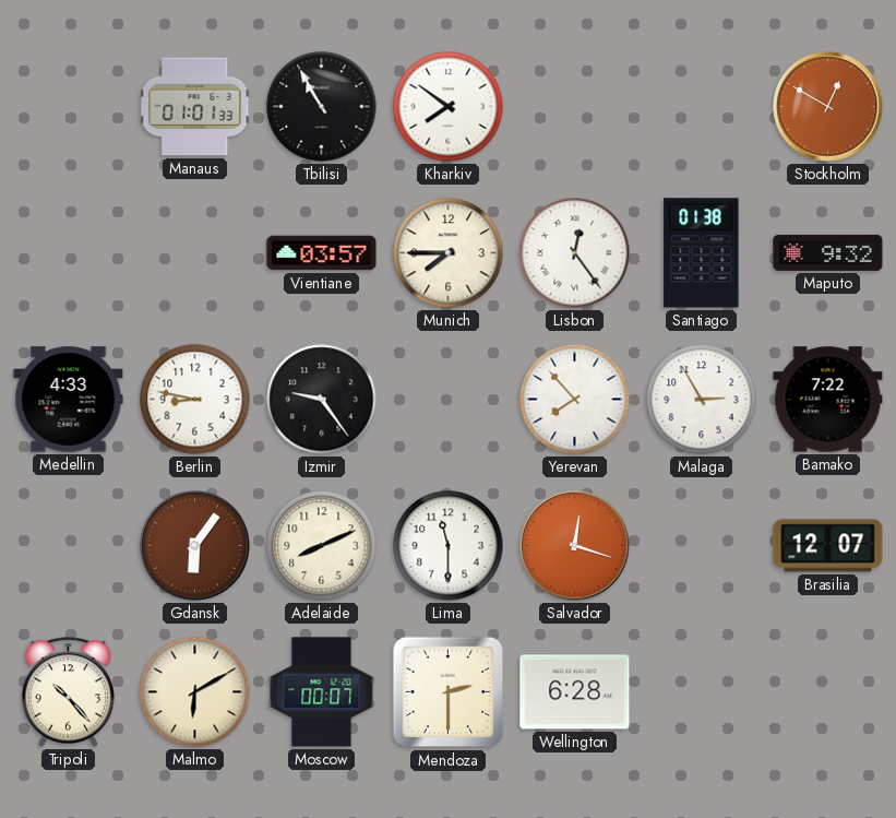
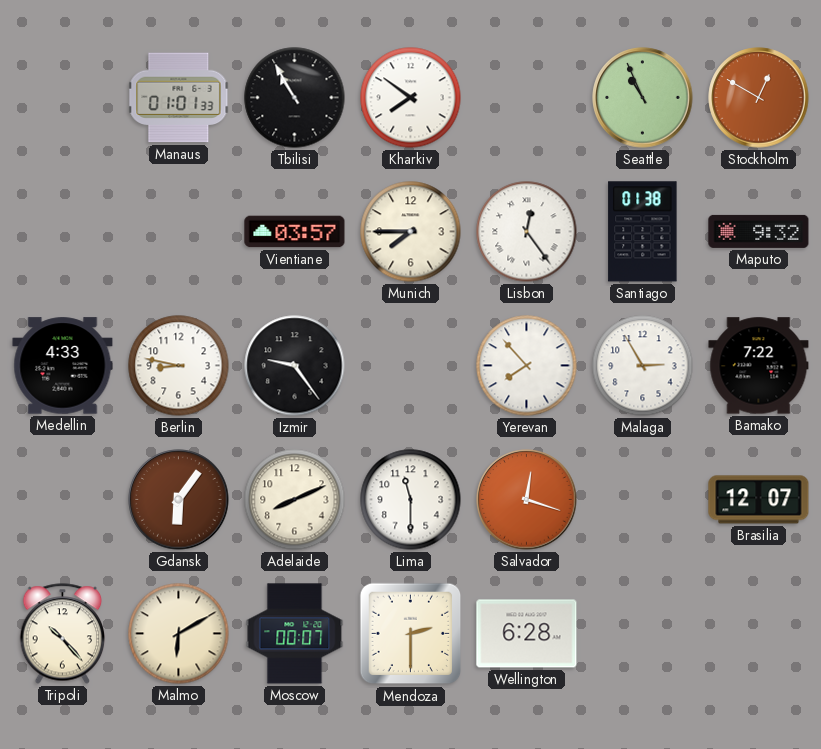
Seattle: none -> 10:56 (643, 98)
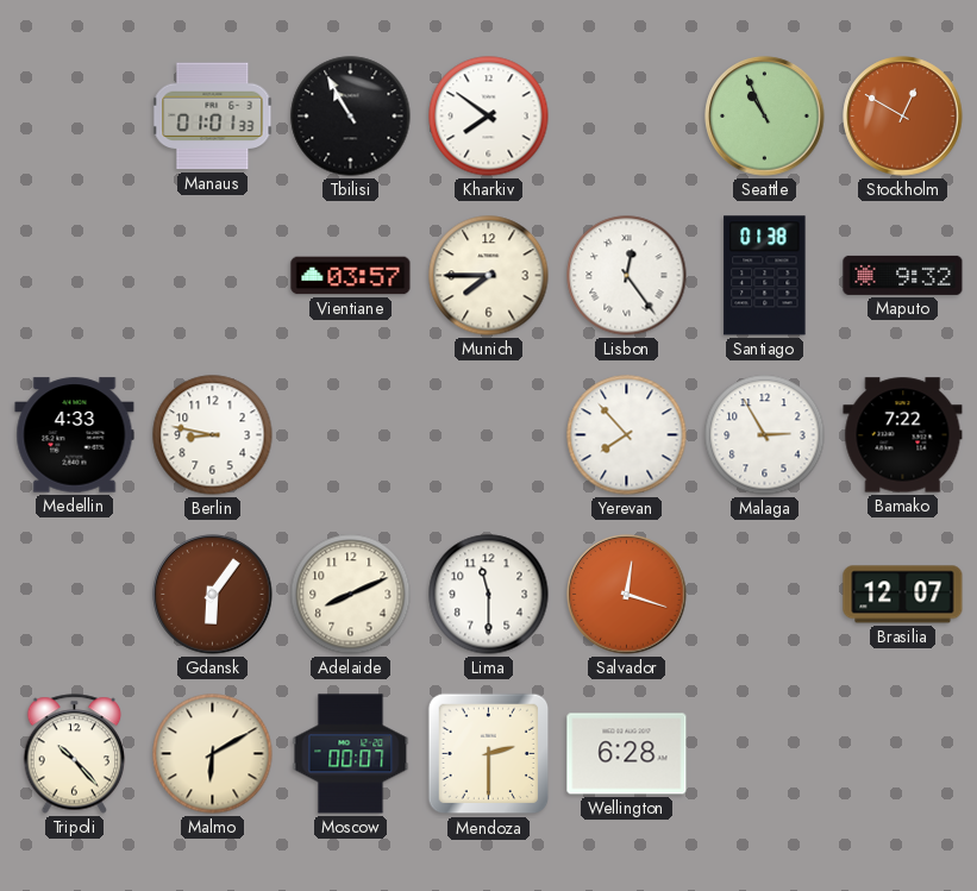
Izmir: 9:24 -> none (295, 366)
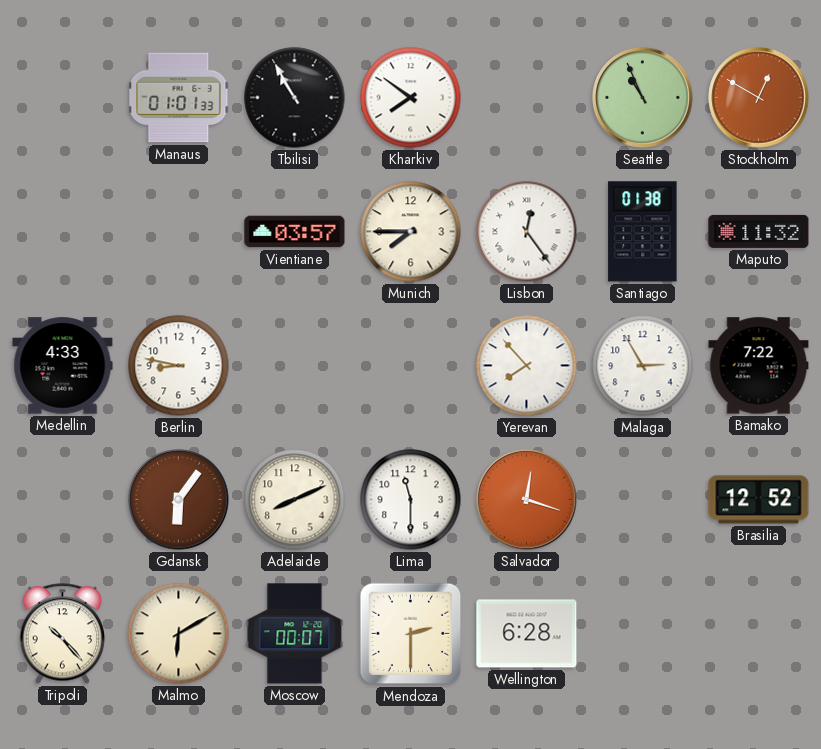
Maputo: 9:32 -> 11:32 (759, 231)
Brasilia: 12:07 -> 12:52 (759, 500)
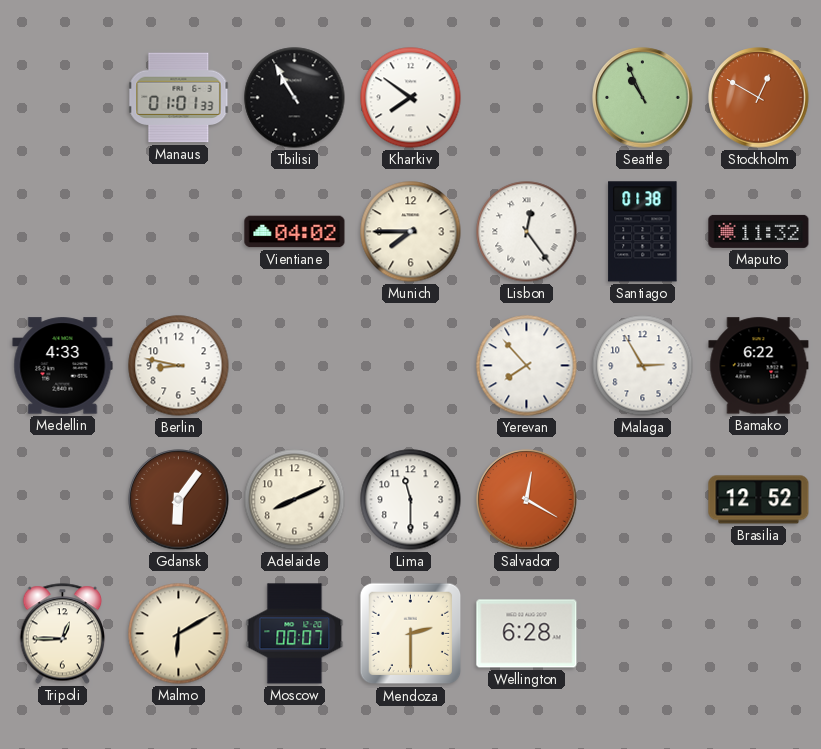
Vientiane: 03:57 -> 04:02 (295, 232)
Bamako: 7:22 -> 6:22 (759, 366)
Salvador: 12:18 -> 12:20 (527, 500)
Tripoli: 10:23 -> 12:45 (63, 634)
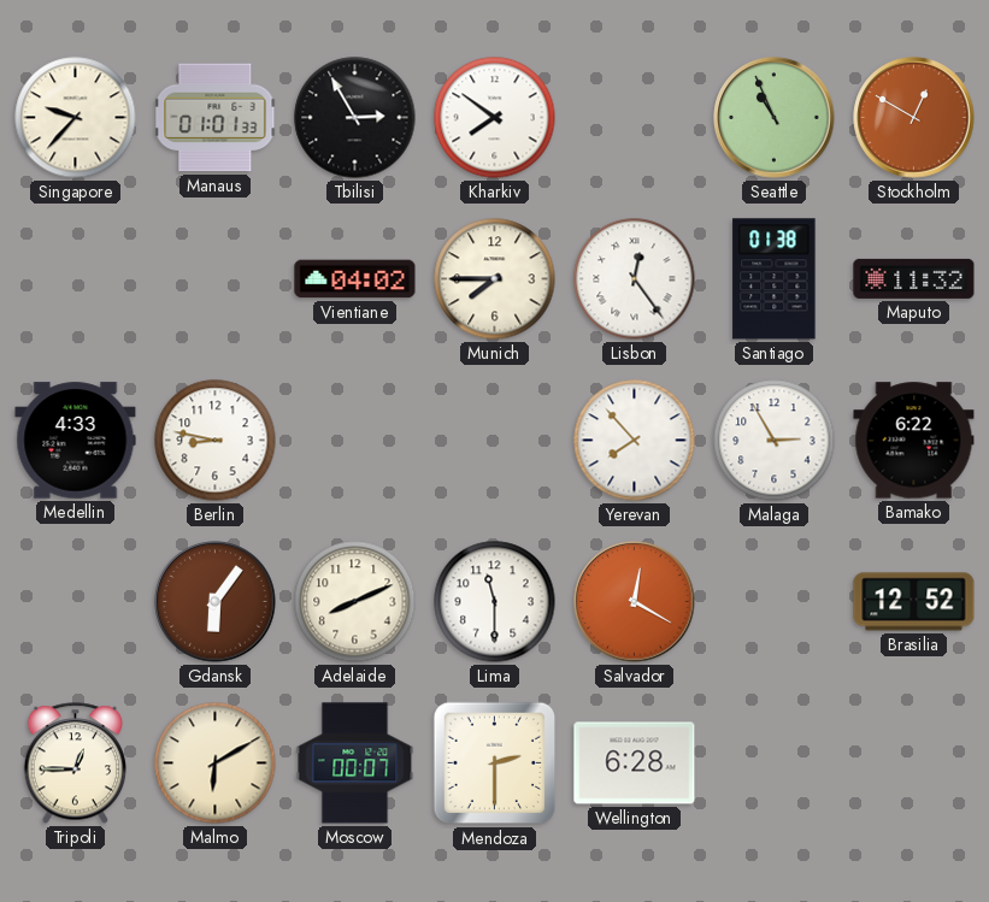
Singapore: none -> 9:37 (76, 118)
Tbilisi: 10:55 -> 2:55 (355, 118)
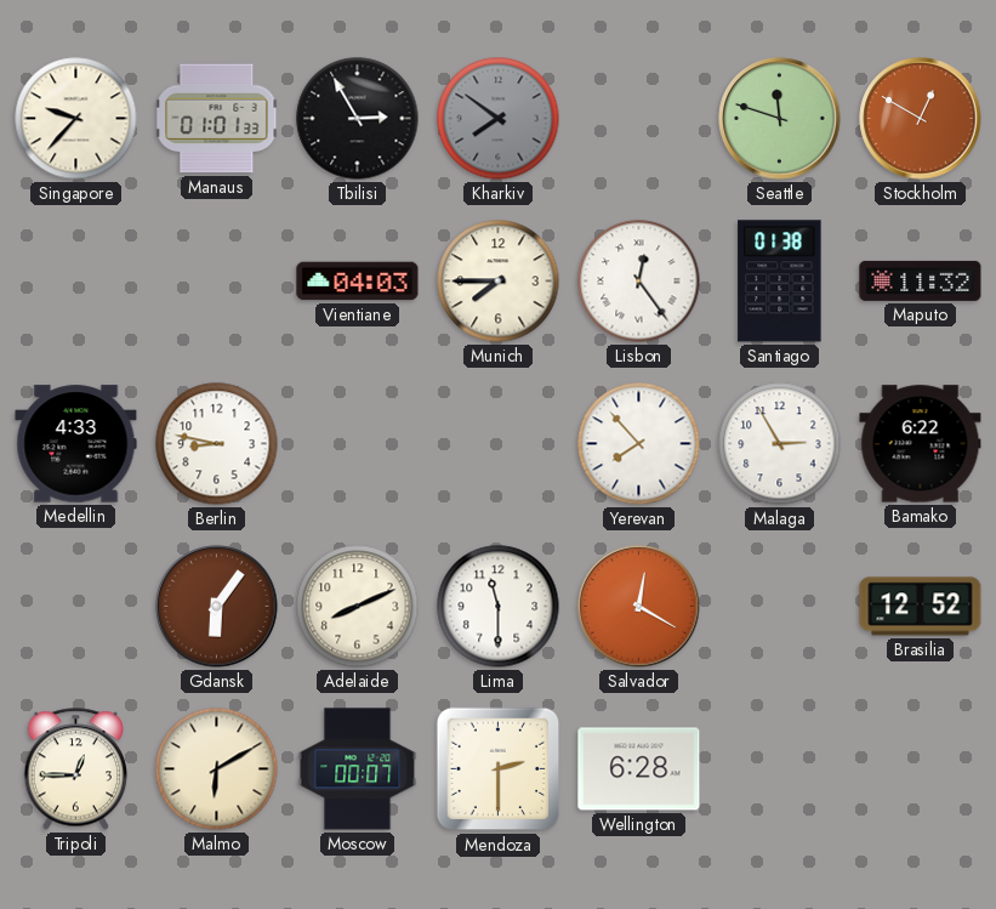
Kharkiv dial: white -> grey (499, 119)
Seattle: 10:56 -> 11:48 (780, 119)
Vientiane: 04:02 -> 04:03 (358, 282)
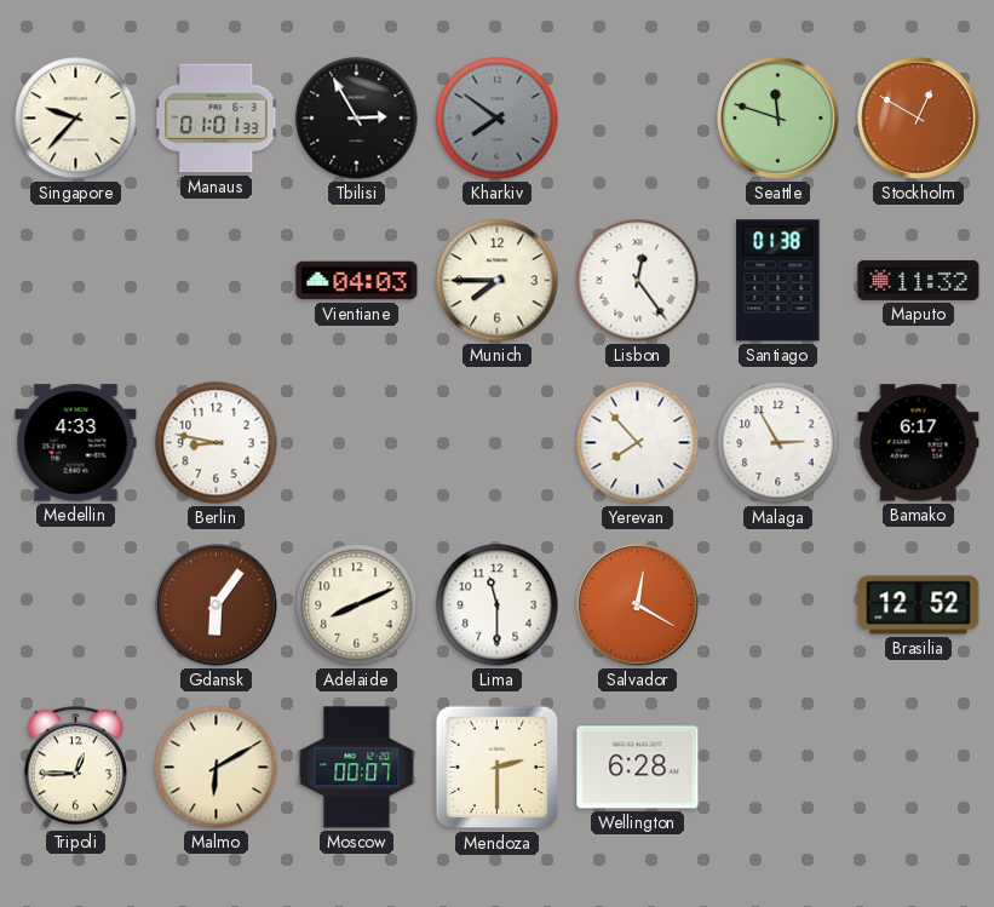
Bamako: 6:22 -> 6:17 (919, 443)
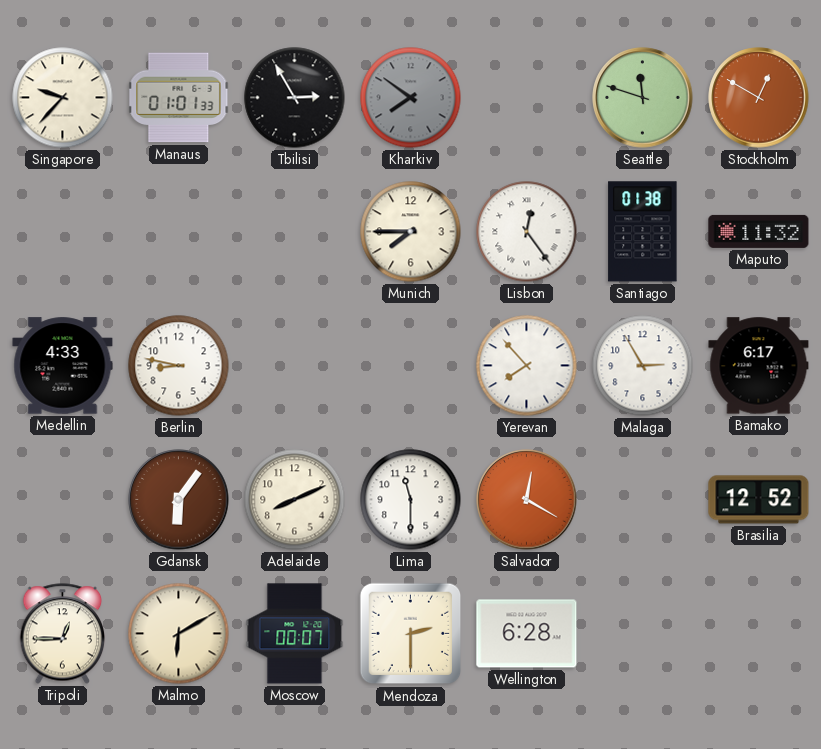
Vientiane: 04:03 -> none (357, 281)
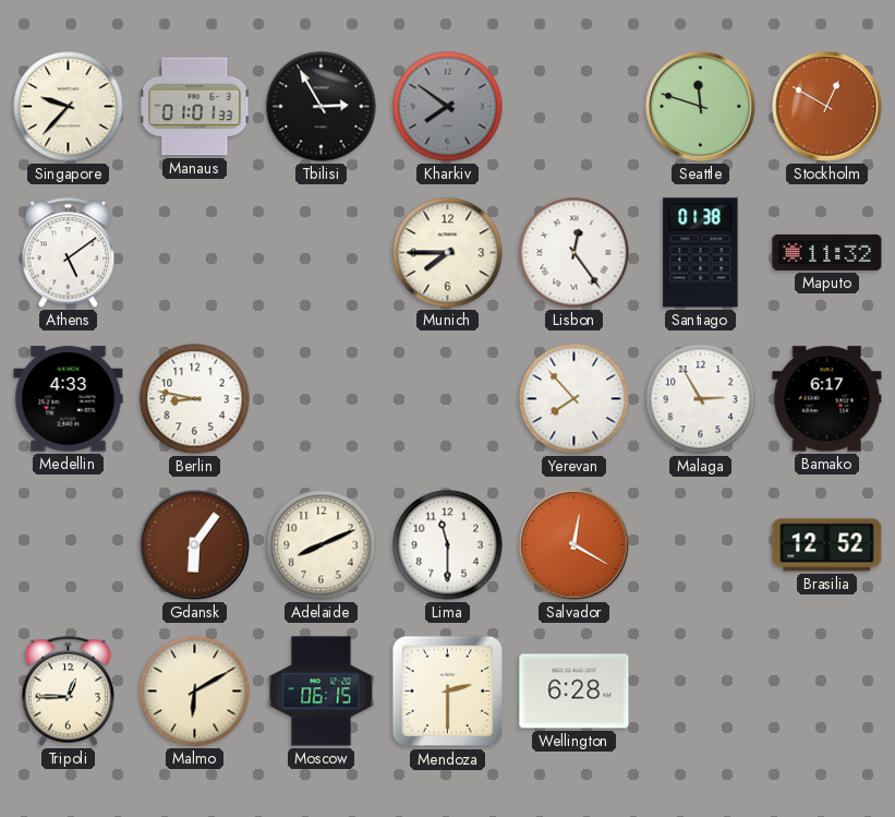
Athens: none -> 5:09 (69, 253)
Moscow: 00:07 -> 06:15 (322, 692)
